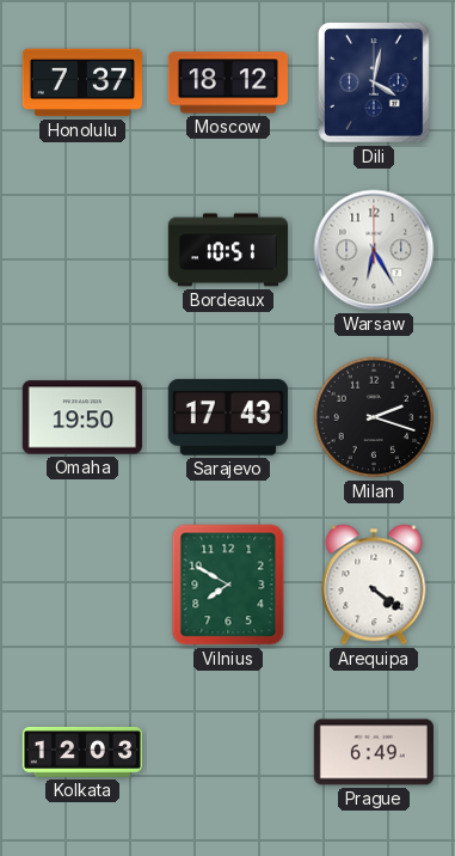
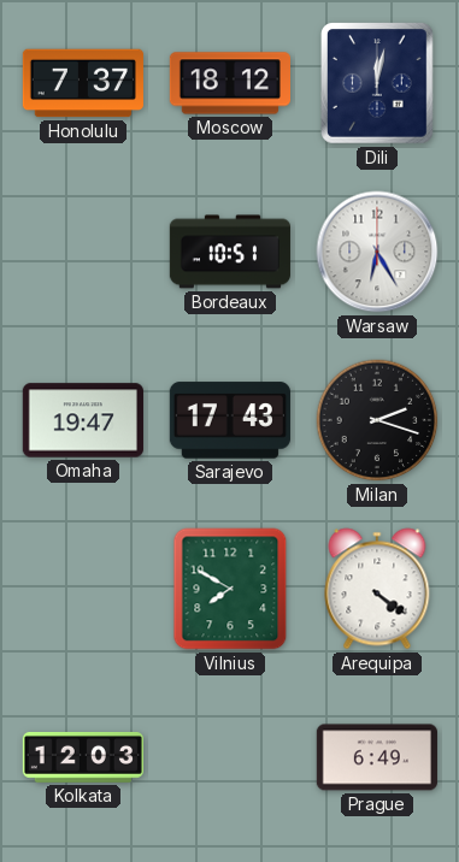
Dili: 4:02 -> 12:02 (378, 84)
Omaha: 19:50 -> 19:47 (83, 420)
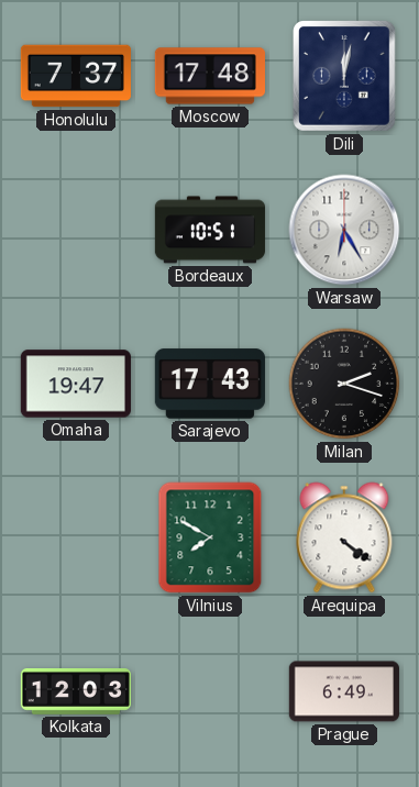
Moscow: 18:12 -> 17:48 (209, 76)
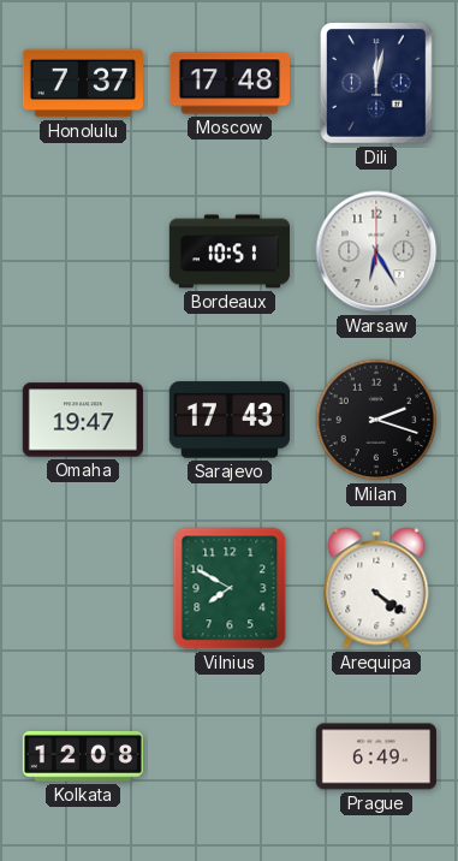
Kolkata: 12:03 -> 12:08 (82, 758)
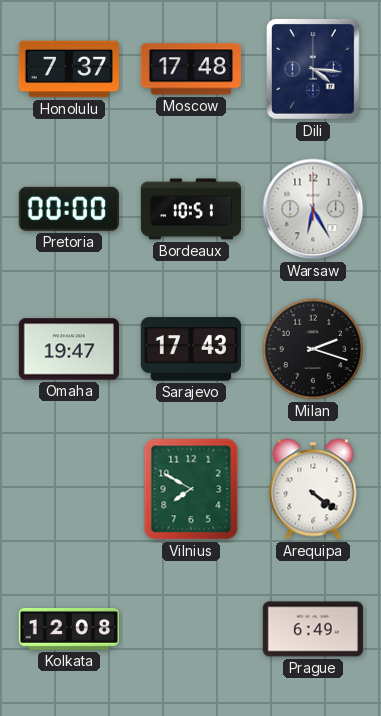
Dili: 12:02 -> 4:16 (314, 70)
Pretoria: none -> 00:00 (69, 209)
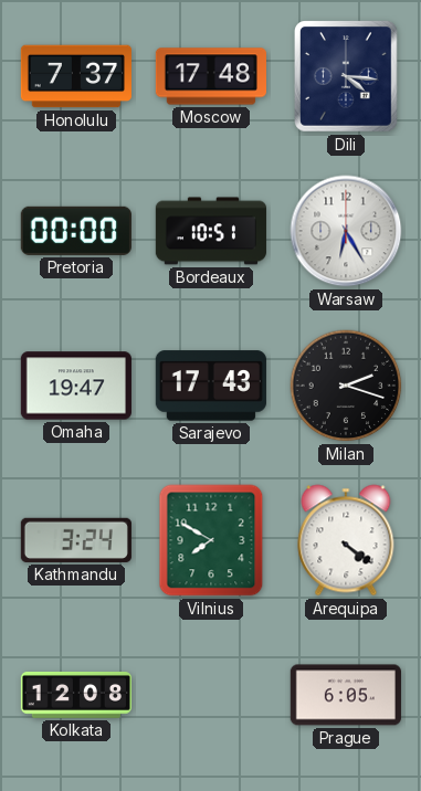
Kathmandu: none -> 3:24 (76, 540)
Prague: 6:49 -> 6:05 (346, 695)
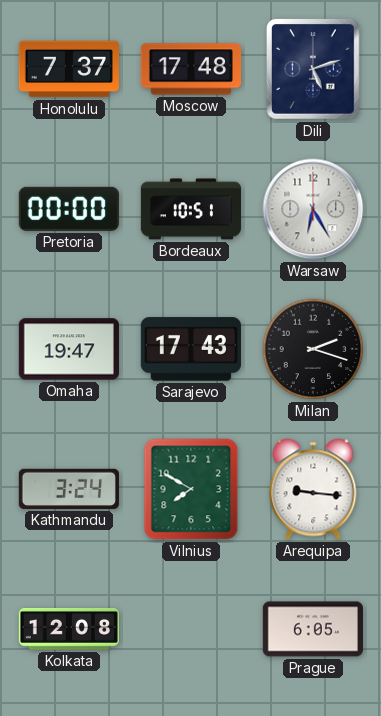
Dili: 4:16 -> 5:12 (314, 70)
Arequipa: 4:21 -> 9:16 (313, 489)
